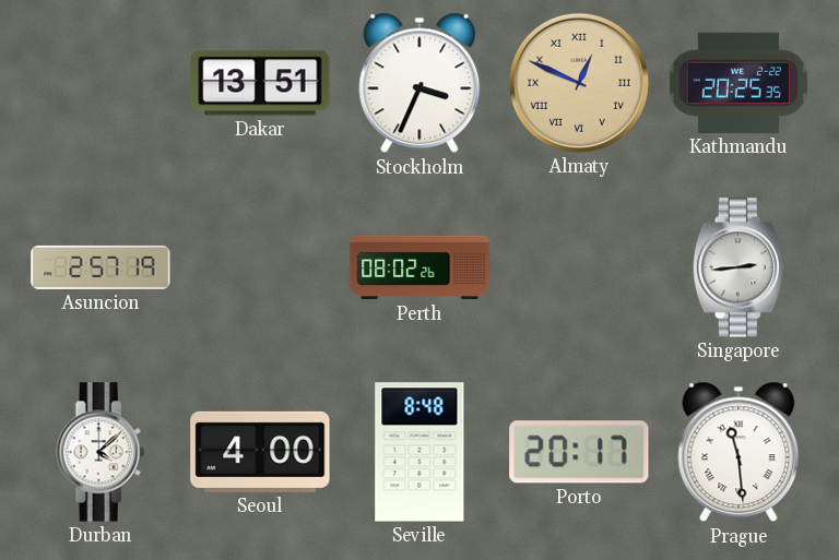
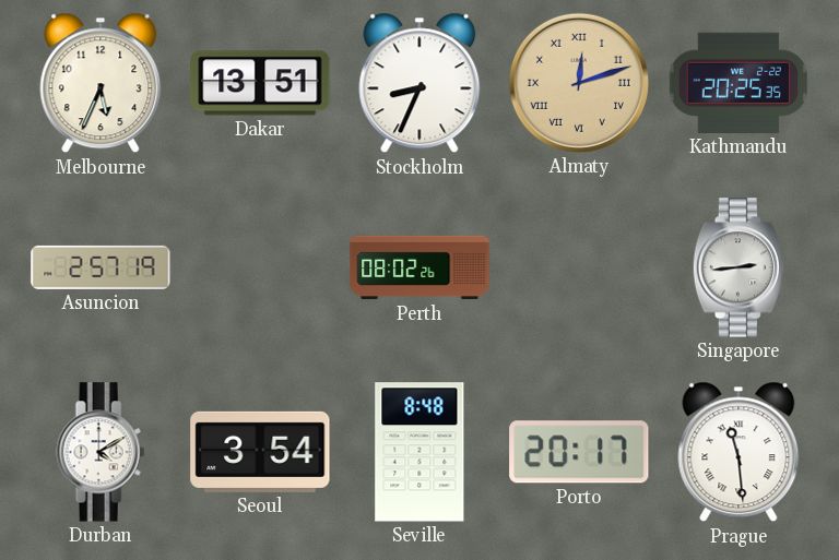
Melbourne: none -> 5:34 (101, 83)
Stockholm: 3:34 -> 8:34 (419, 83)
Almaty: 12:49 -> 12:12 (579, 83)
Durban: 4:08 -> 4:10 (101, 452)
Seoul: 4:00 -> 3:54 (260, 452)
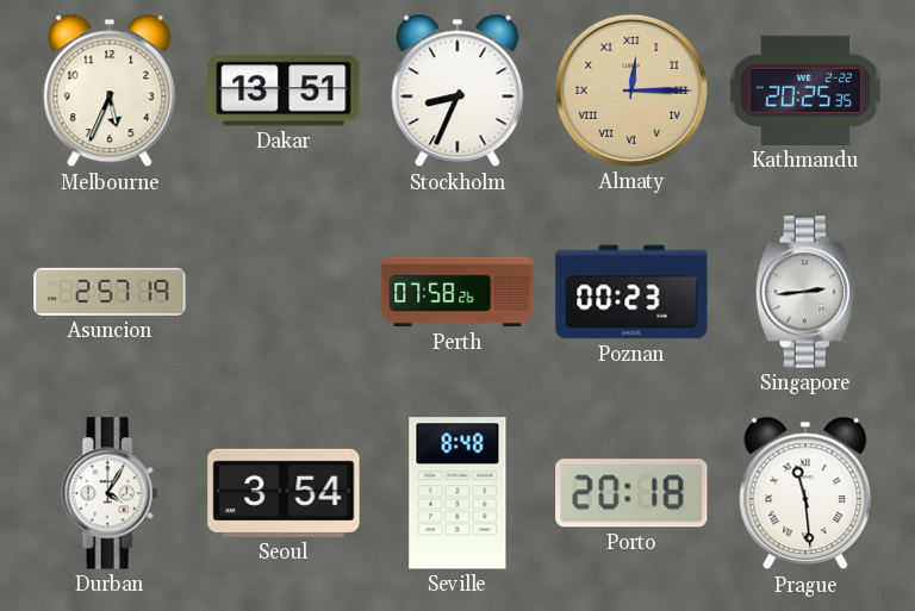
Almaty: 12:12 -> 12:15 (631, 91)
Perth: 08:02 -> 07:58 (457, 292)
Poznan: none -> 00:23 (631, 292)
Durban: 4:10 -> 4:05 (110, 493)
Porto: 20:17 -> 20:18 (631, 493)
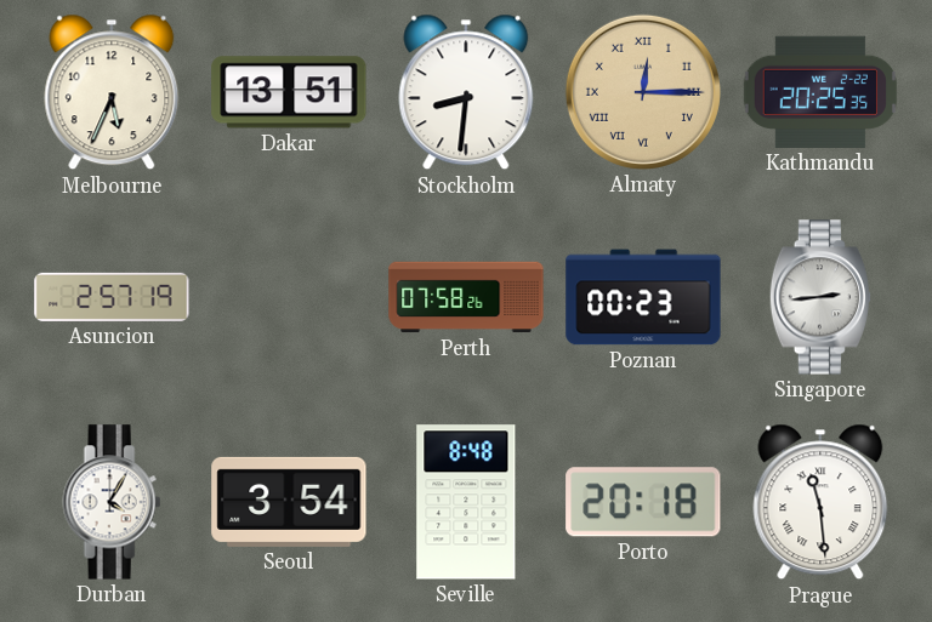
Stockholm: 8:34 -> 8:31 (466, 92)
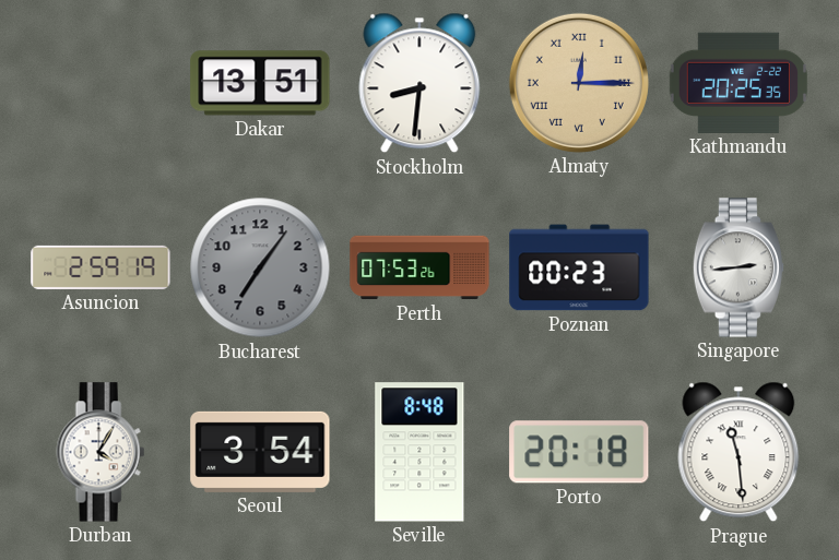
Melbourne: 5:34 -> none (112, 92)
Asuncion: 2:57 -> 2:59 (101, 267)
Bucharest: none -> 7:06 (260, 267)
Perth: 07:58 -> 07:53 (419, 267)
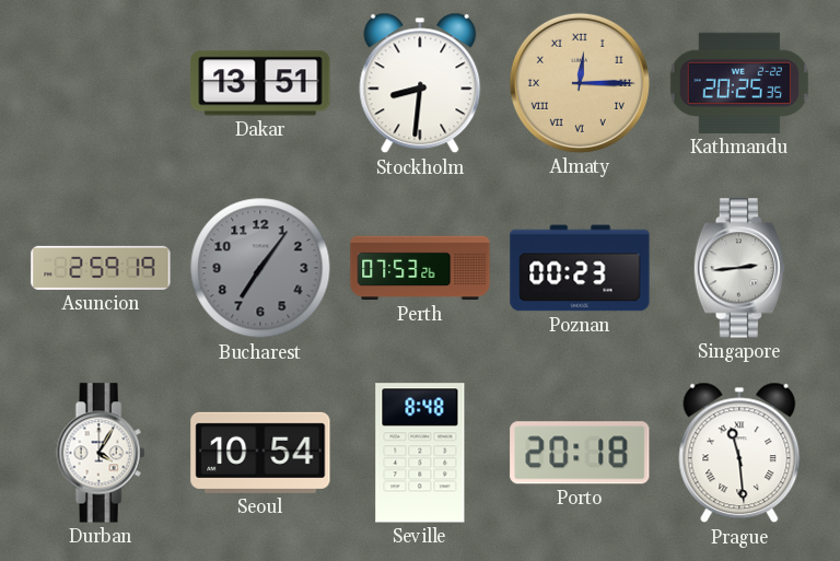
Seoul: 3:54 -> 10:54 (260, 453)
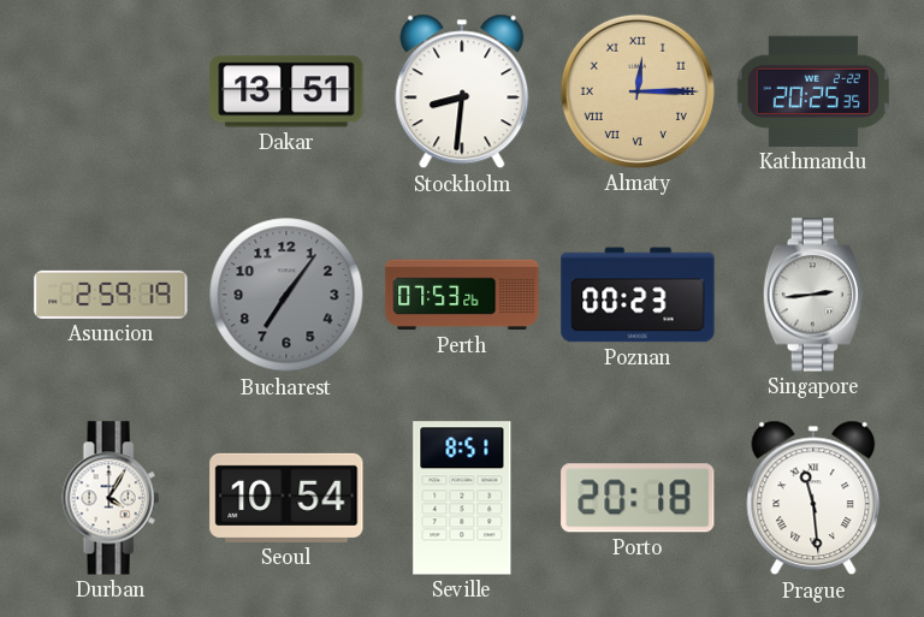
Seville: 8:48 -> 8:51 (462, 498)
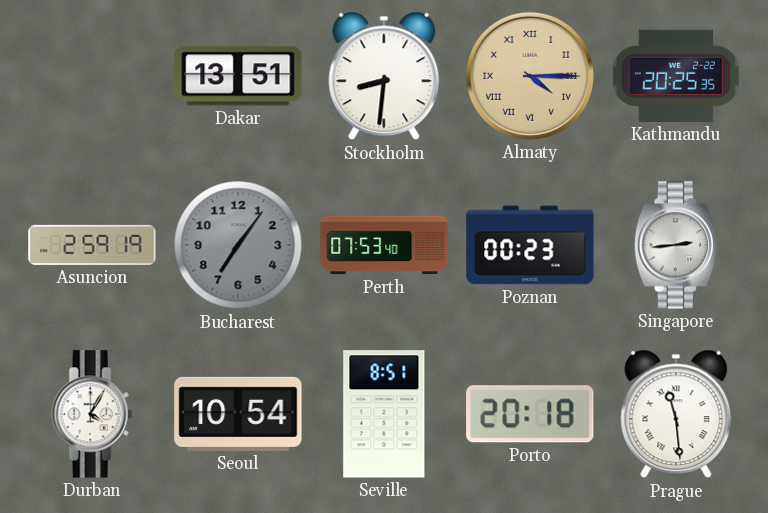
Almaty: 12:15 -> 4:15 (530, 76)
Perth: 07:53:26 -> 07:53:40 (384, 245)
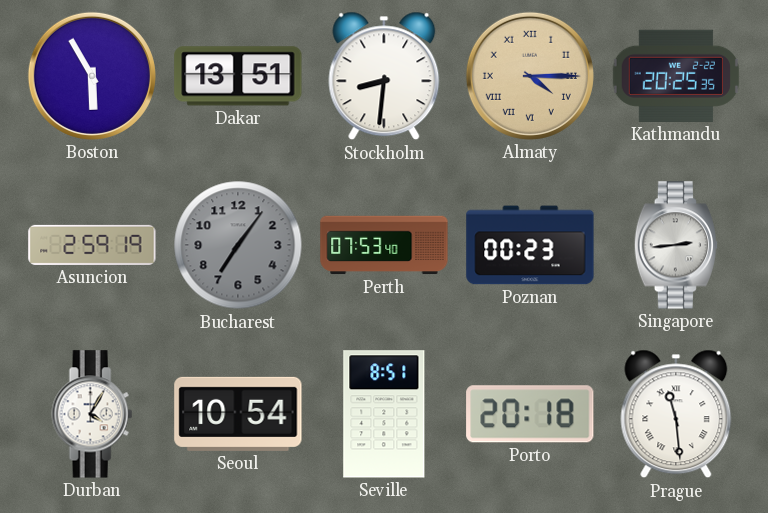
Boston: none -> 5:55 (92, 76)
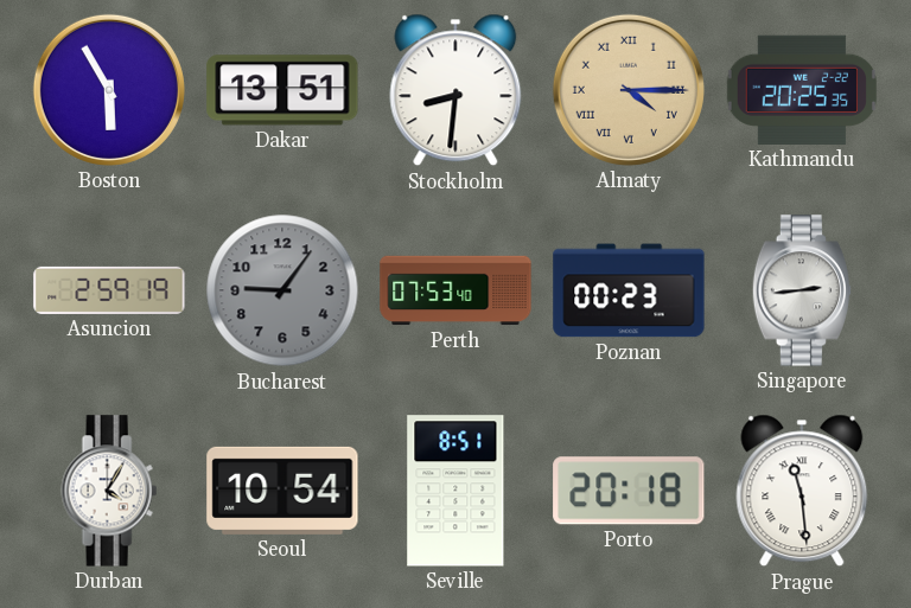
Bucharest: 7:06 -> 9:06 (282, 290)
